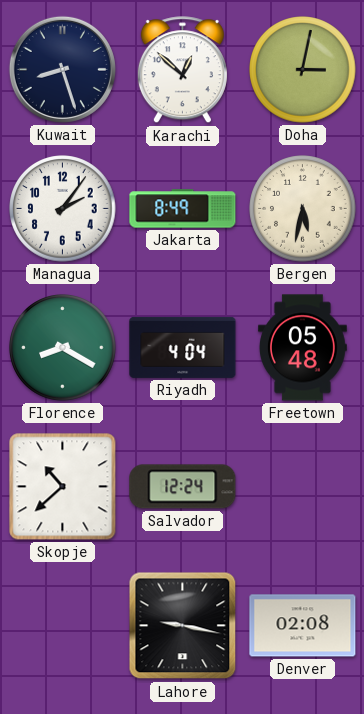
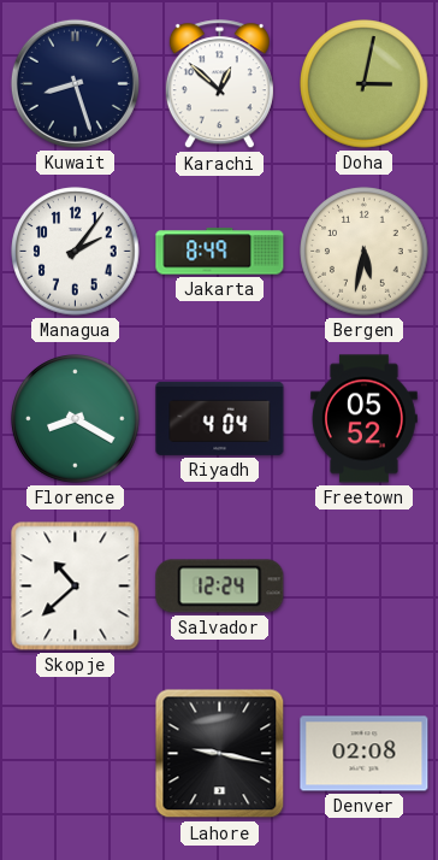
Freetown: 05:48 -> 05:52 (363, 419)
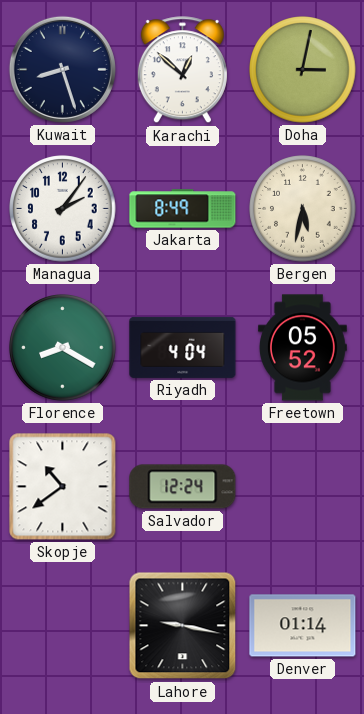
Skopje: 10:38 -> 10:39 (63, 487)
Denver: 02:08 -> 01:14 (303, 626)
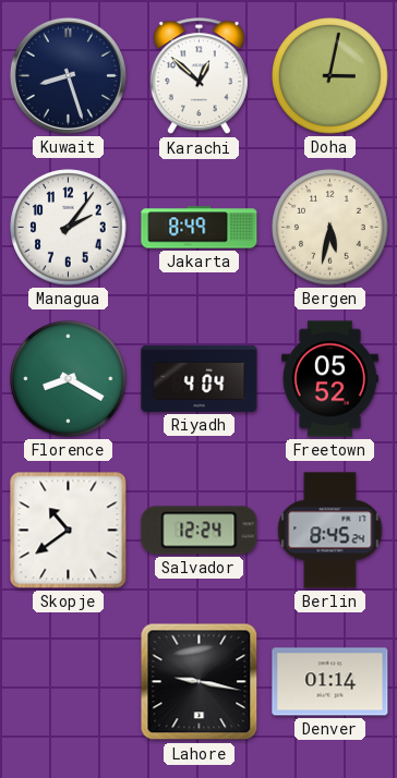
Berlin: none -> 8:45 (330, 531)
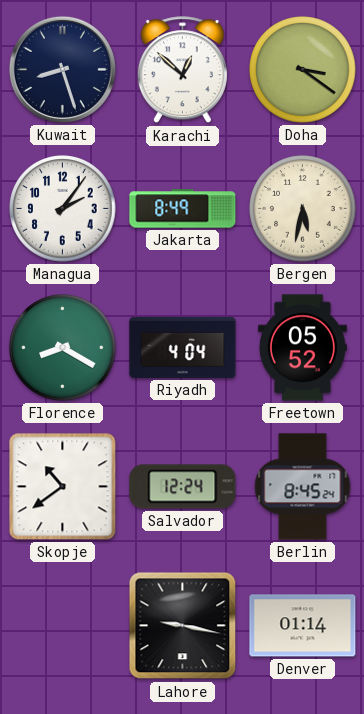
Doha: 3:02 -> 3:21 (303, 70)
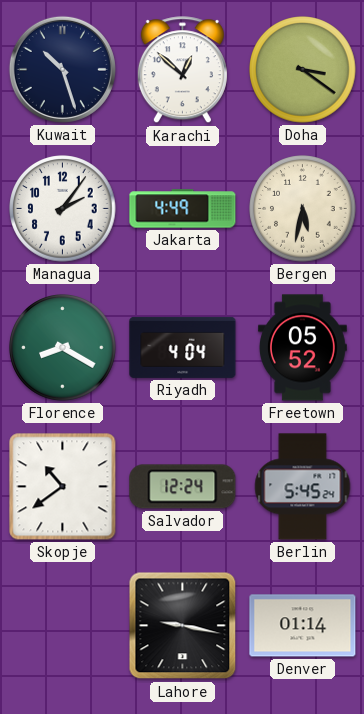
Kuwait: 8:27 -> 10:27 (62, 69)
Jakarta: 8:49 -> 4:49 (183, 209)
Berlin: 8:45 -> 5:45 (303, 487)
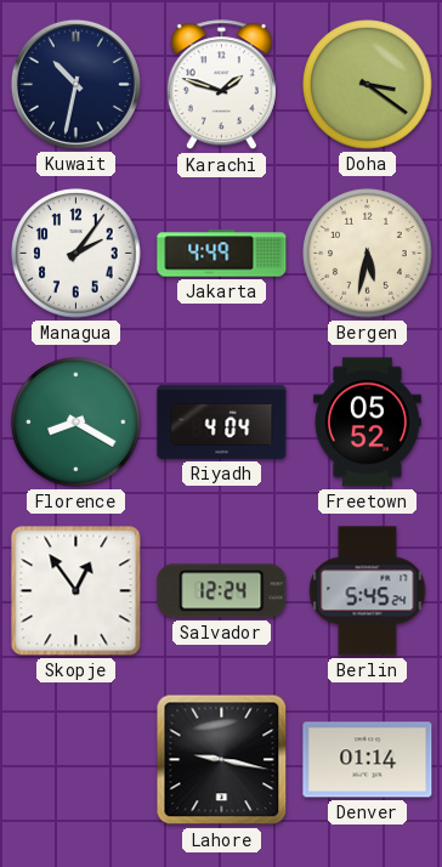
Kuwait: 10:27 -> 10:32 (75, 84)
Karachi: 12:52 -> 1:48 (221, 85)
Skopje: 10:39 -> 12:54 (76, 591)
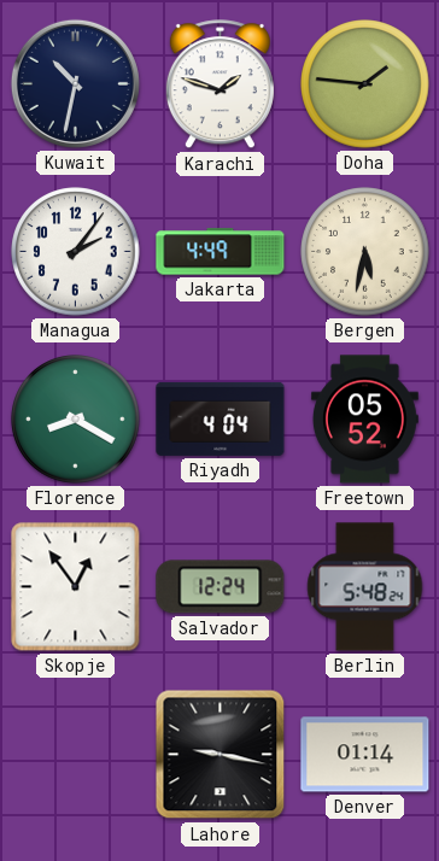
Doha: 3:21 -> 1:46 (365, 84)
Berlin: 5:45 -> 5:48 (365, 587)
